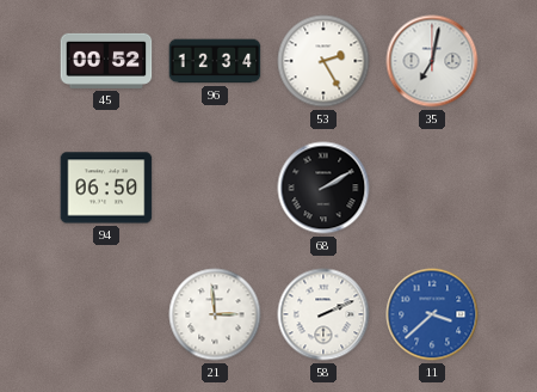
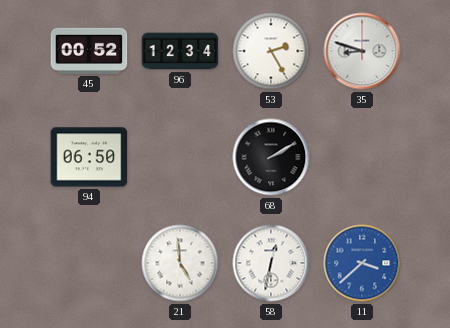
35: 7:02 -> 8:48 (362, 51)
21: 2:59 -> 4:59 (180, 263)
58: 2:11 -> 12:32 (271, 263)
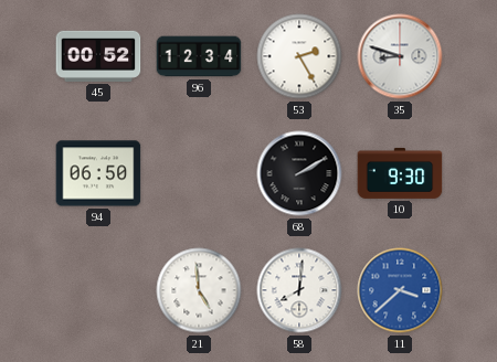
10: none -> 9:30 (400, 173)
58: 12:32 -> 8:01 (299, 290)
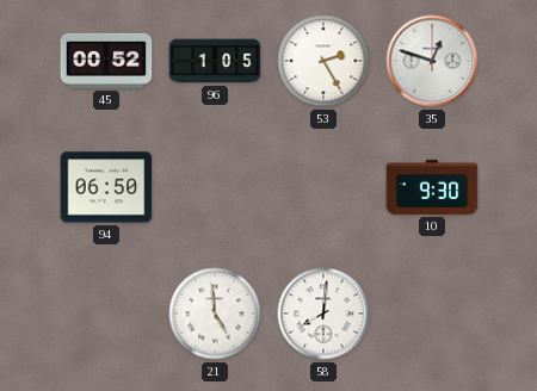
96: 12:34 -> 1:05 (215, 61)
35: 8:48 -> 12:48 (432, 61)
68: 2:10 -> none (299, 173)
11: 3:38 -> none (400, 290)
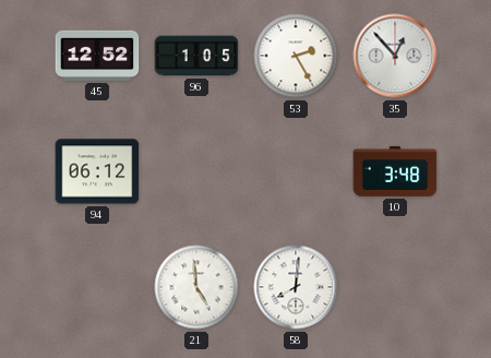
45: 00:52 -> 12:52 (97, 56)
35: 12:48 -> 12:53 (395, 56)
94: 06:50 -> 06:12 (97, 171)
10: 9:30 -> 3:48 (395, 171)
